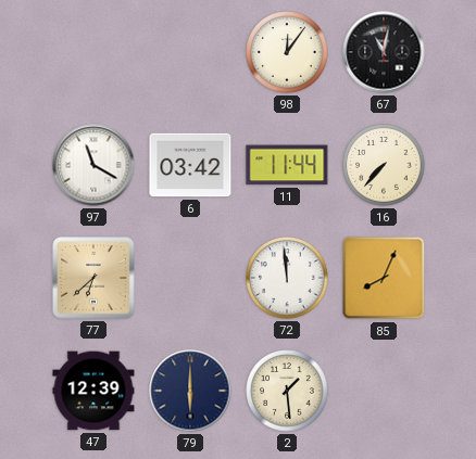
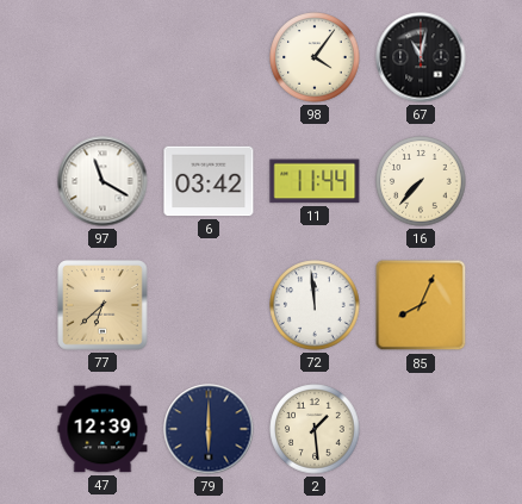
98: 12:06 -> 4:06 (315, 57)
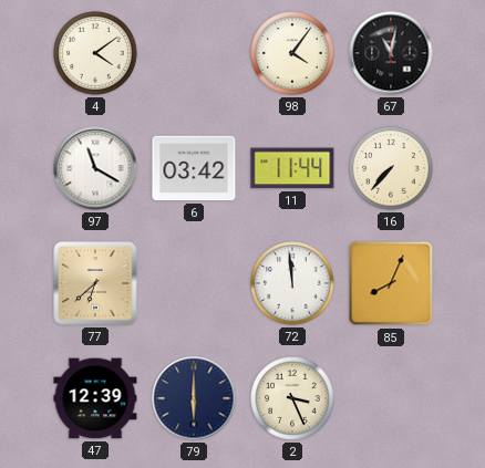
4: none -> 4:09 (95, 53)
2: 1:29 -> 3:26 (292, 398)
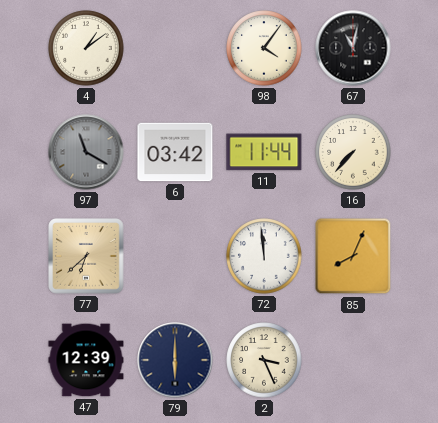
4: 4:09 -> 1:09 (86, 48)
97 dial: white -> grey (86, 152)
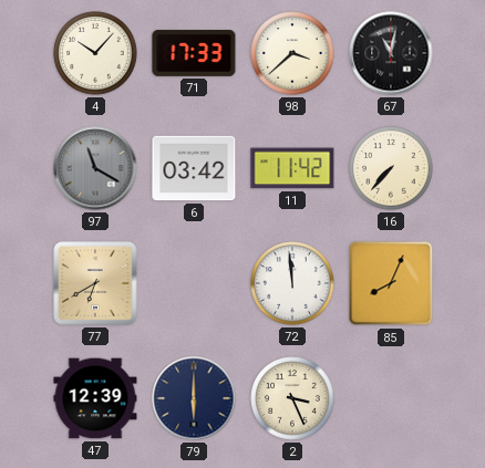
4: 1:09 -> 10:07 (95, 53)
71: none -> 17:33 (194, 53)
98: 4:06 -> 3:38 (292, 53)
11: 11:44 -> 11:42 (292, 168)
77: 6:38 -> 6:40 (95, 283)
